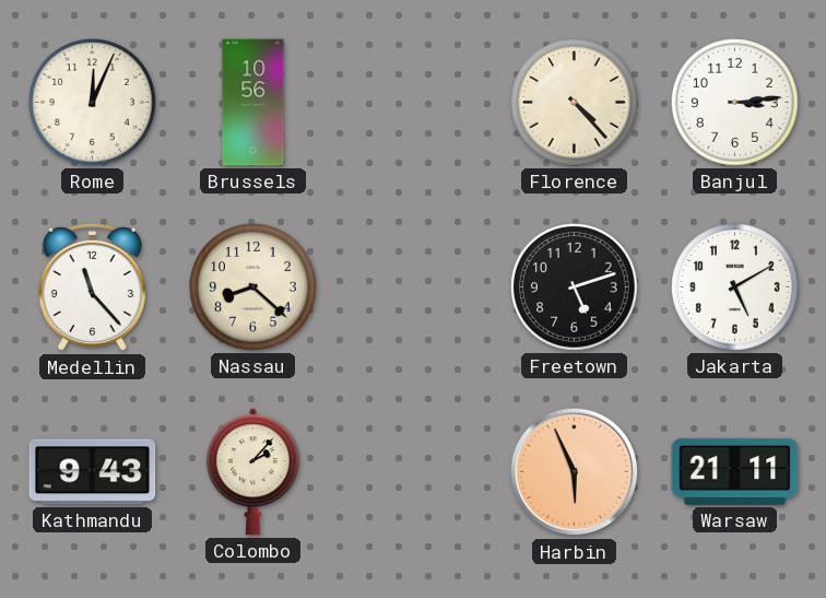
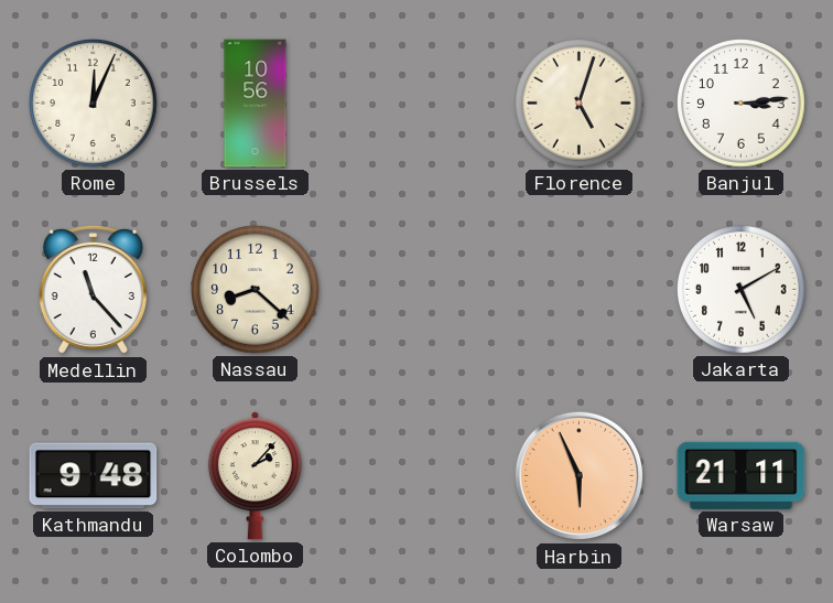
Florence: 4:23 -> 5:03 (580, 104)
Freetown: 5:12 -> none (575, 288)
Kathmandu: 9:43 -> 9:48 (94, 476)
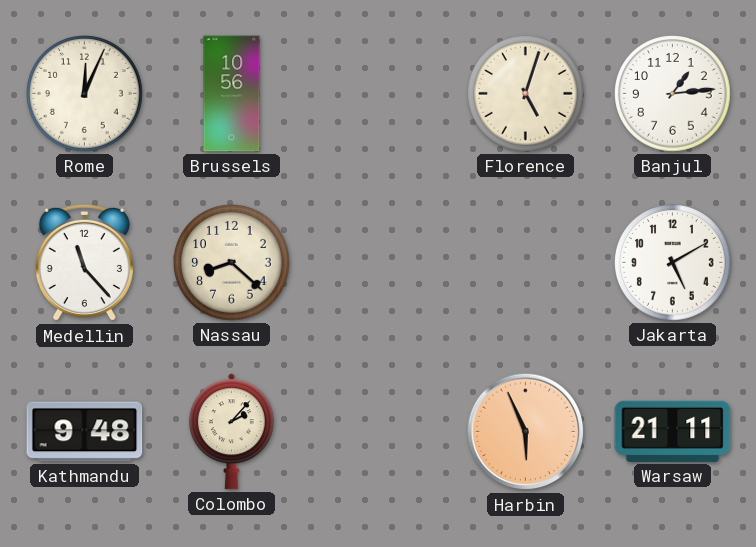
Banjul: 3:14 -> 1:14 (673, 94)
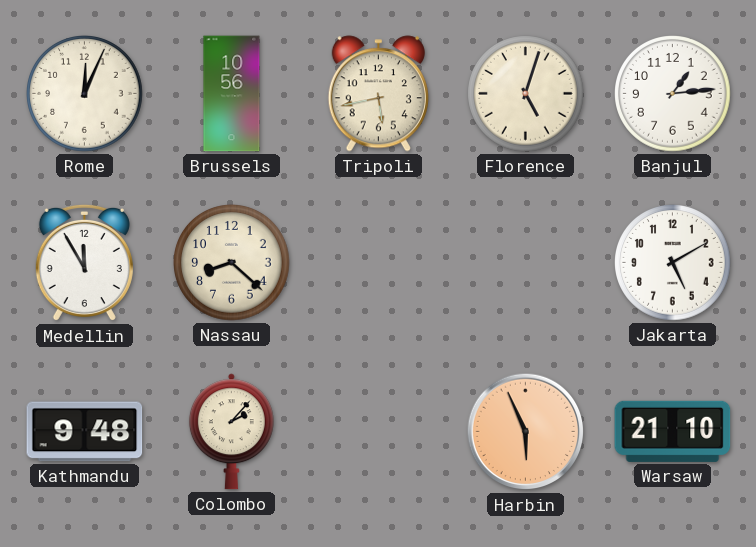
Tripoli: none -> 5:43 (378, 94)
Medellin: 11:23 -> 11:55 (84, 263)
Warsaw: 21:11 -> 21:10 (673, 431)
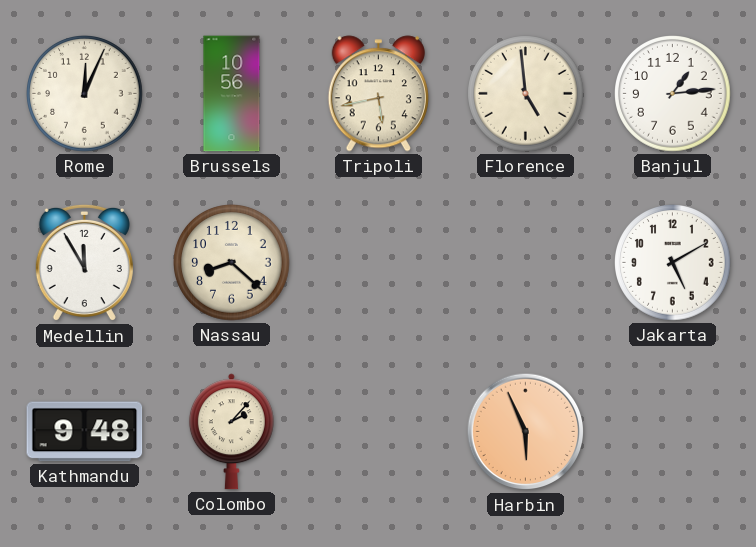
Florence: 5:03 -> 4:59 (526, 94)
Warsaw: 21:10 -> none (673, 431)
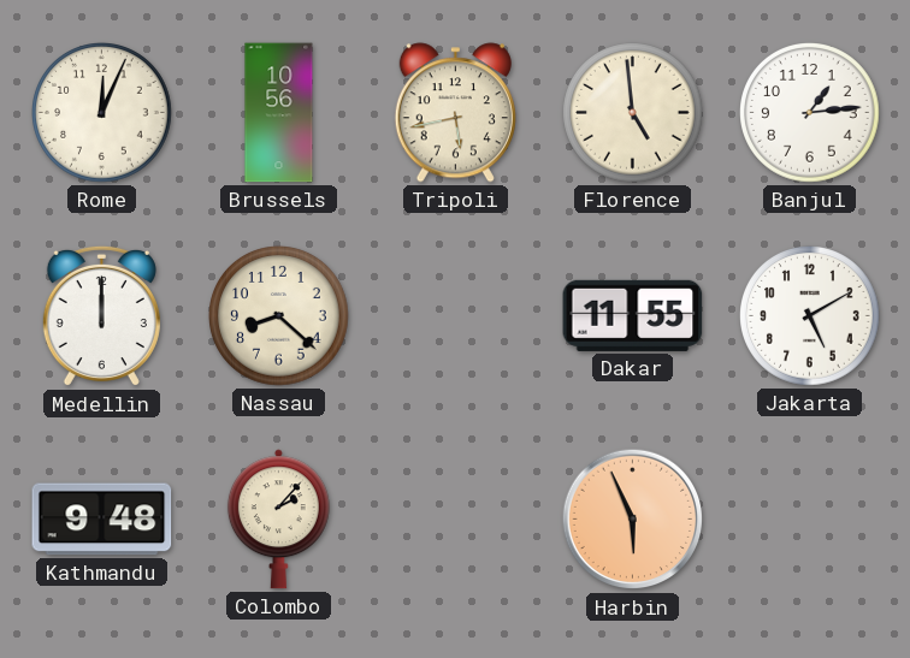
Medellin: 11:55 -> 12:00 (101, 316)
Dakar: none -> 11:55 (633, 315)
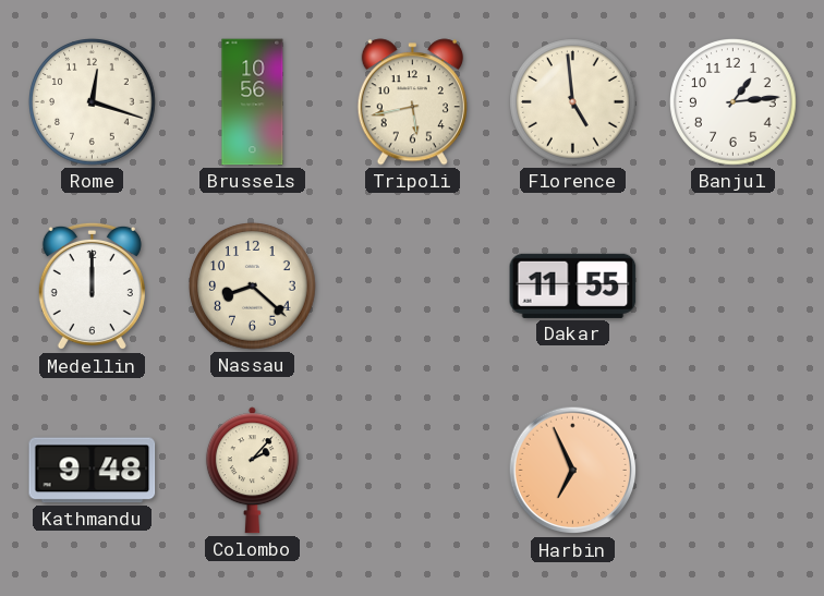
Rome: 12:04 -> 12:18 (93, 102)
Jakarta: 5:10 -> none (810, 316)
Harbin: 5:56 -> 6:56 (573, 471)
